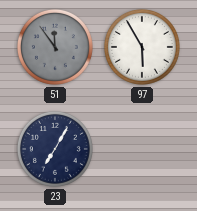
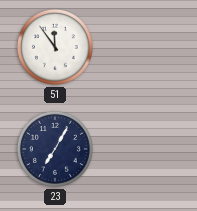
51 dial: grey -> white (55, 47)
97: 5:55 -> none (142, 47)
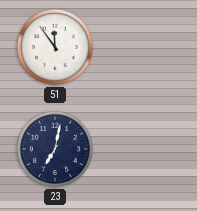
23: 7:05 -> 7:02 (55, 149)
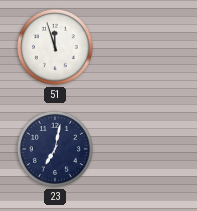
51: 11:54 -> 11:57 (55, 47)
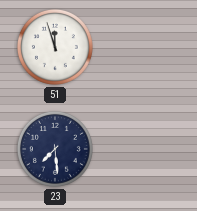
23: 7:02 -> 7:29 (55, 149)
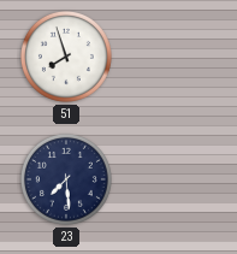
51: 11:57 -> 7:57 (66, 57)
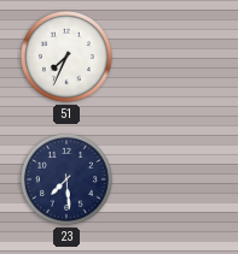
51: 7:57 -> 7:34 (66, 57)
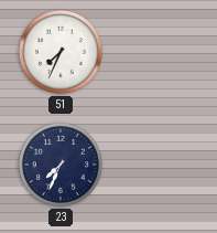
23: 7:29 -> 7:34 (61, 165)
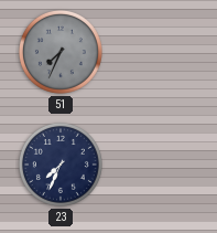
51 dial: white -> grey (61, 52)
